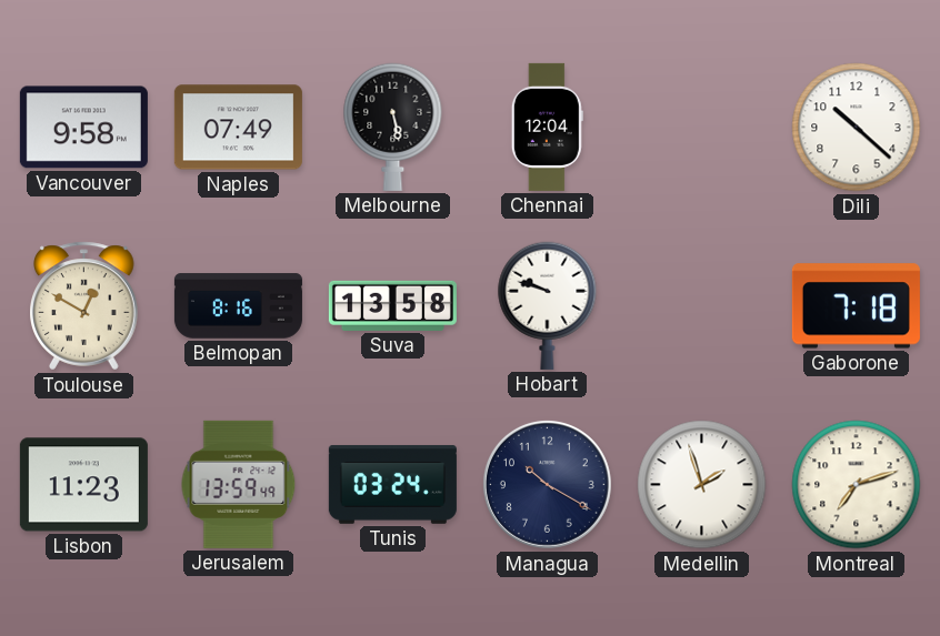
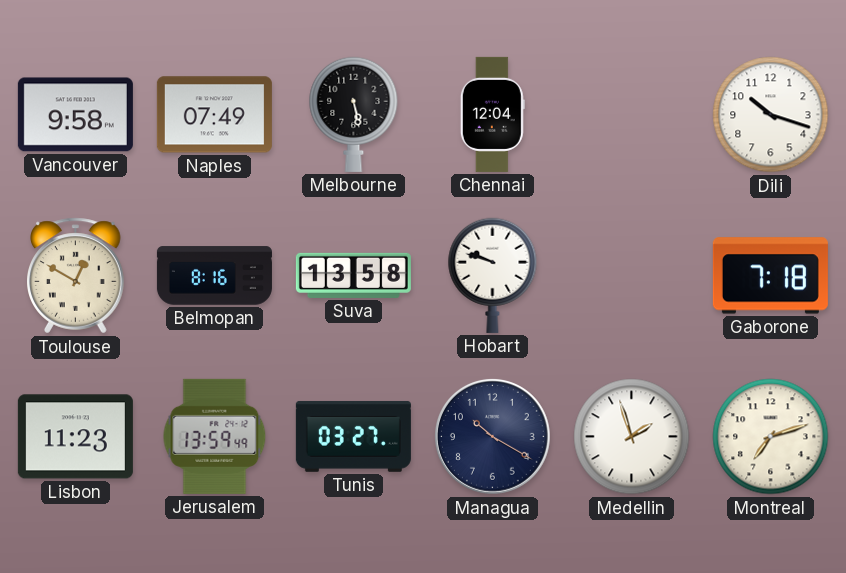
Dili: 10:22 -> 10:18 (771, 115)
Tunis: 03:24 -> 03:27 (353, 436)
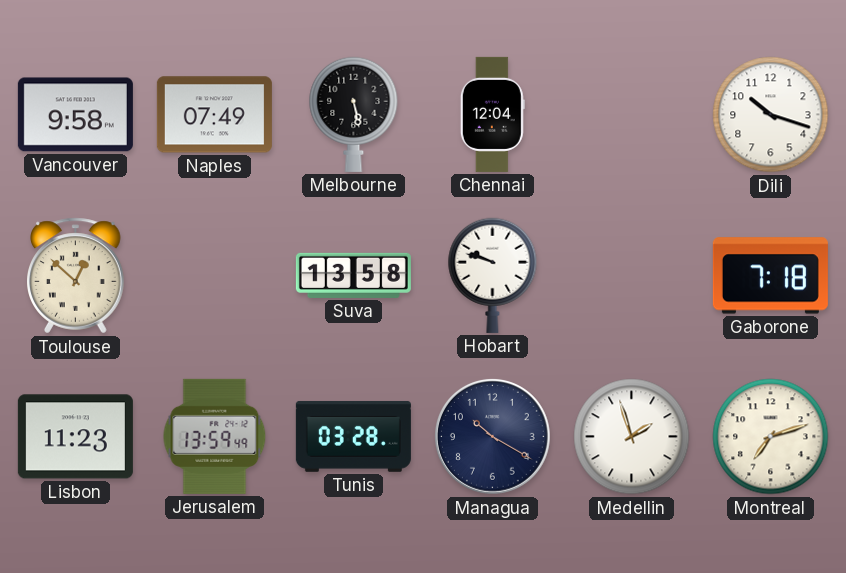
Toulouse: 12:50 -> 12:52 (76, 276)
Belmopan: 8:16 -> none (214, 276)
Tunis: 03:27 -> 03:28 (353, 436)
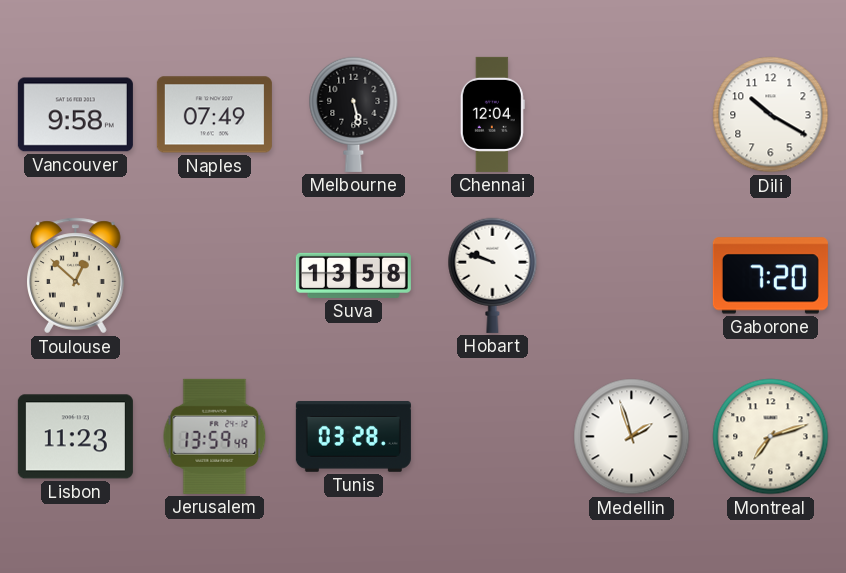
Dili: 10:18 -> 10:20 (771, 115)
Gaborone: 7:18 -> 7:20 (770, 276)
Managua: 10:20 -> none (492, 436)
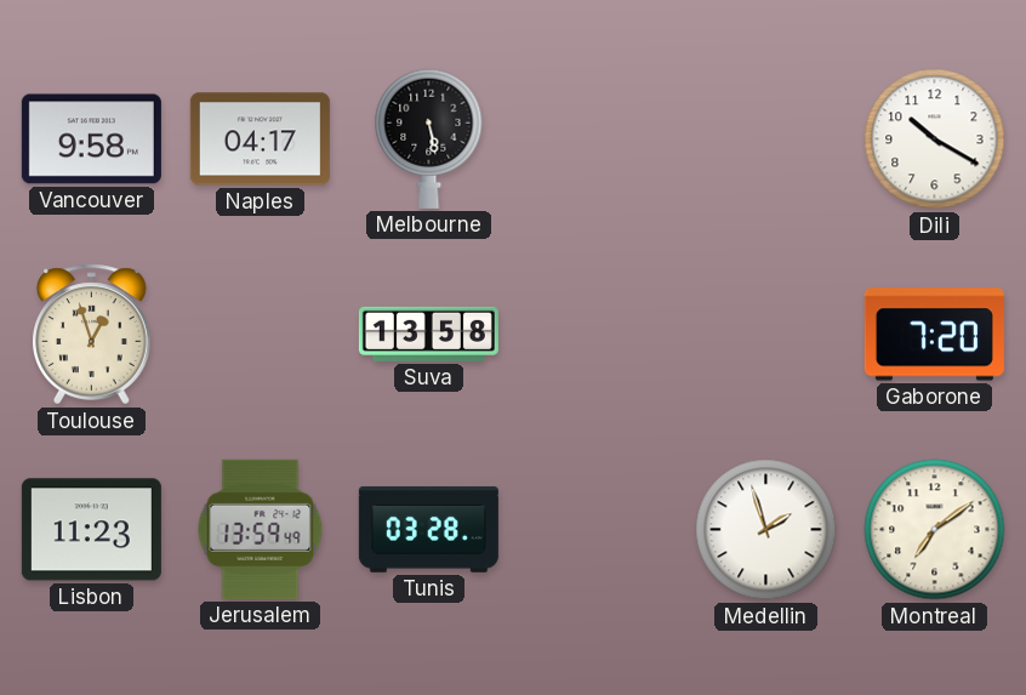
Naples: 07:49 -> 04:17 (260, 139)
Chennai: 12:04 -> none (492, 114)
Toulouse: 12:52 -> 12:57 (92, 335)
Hobart: 9:48 -> none (493, 275)
Montreal: 7:12 -> 7:09 (935, 530)
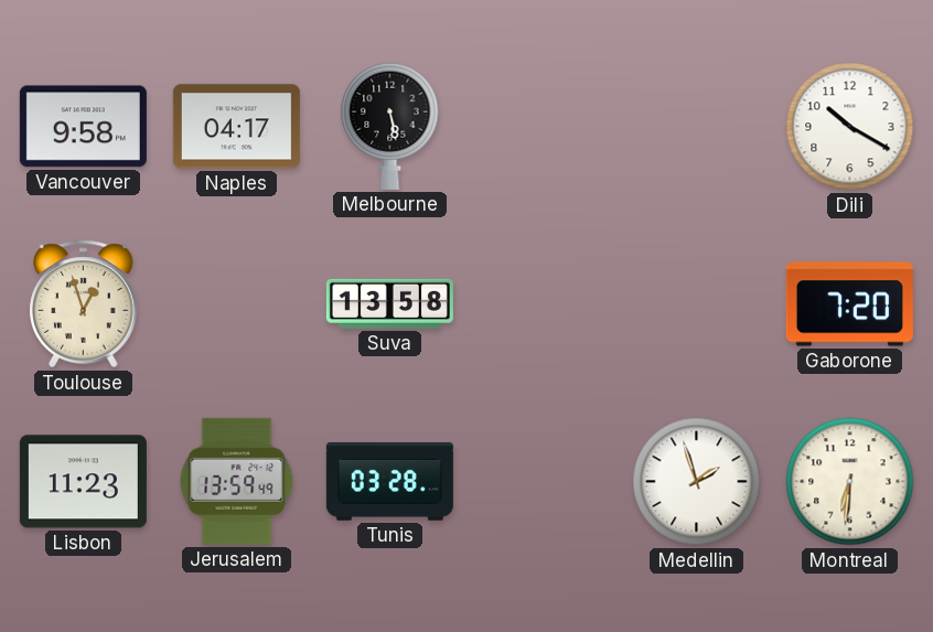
Montreal: 7:09 -> 6:31 (850, 482)
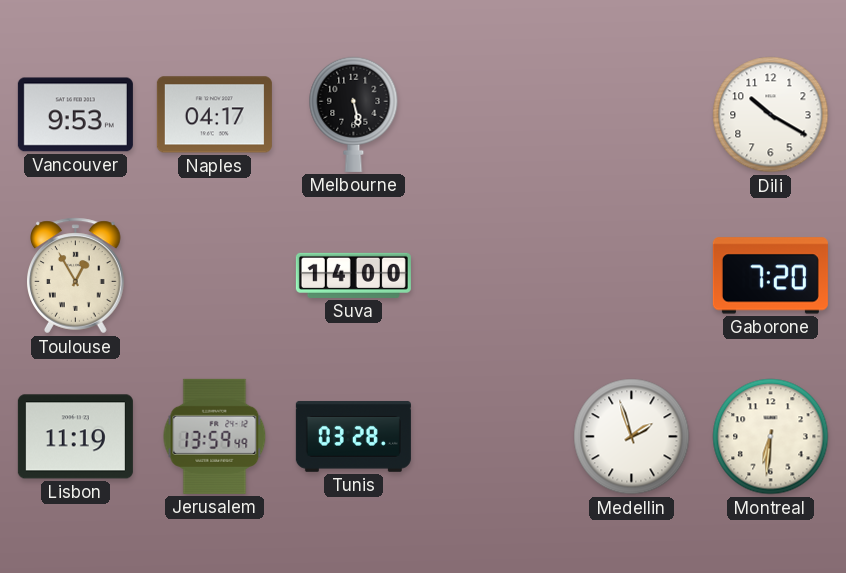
Vancouver: 9:58 -> 9:53 (75, 115)
Toulouse: 12:57 -> 12:55 (76, 276)
Suva: 13:58 -> 14:00 (353, 275)
Lisbon: 11:23 -> 11:19 (75, 437)
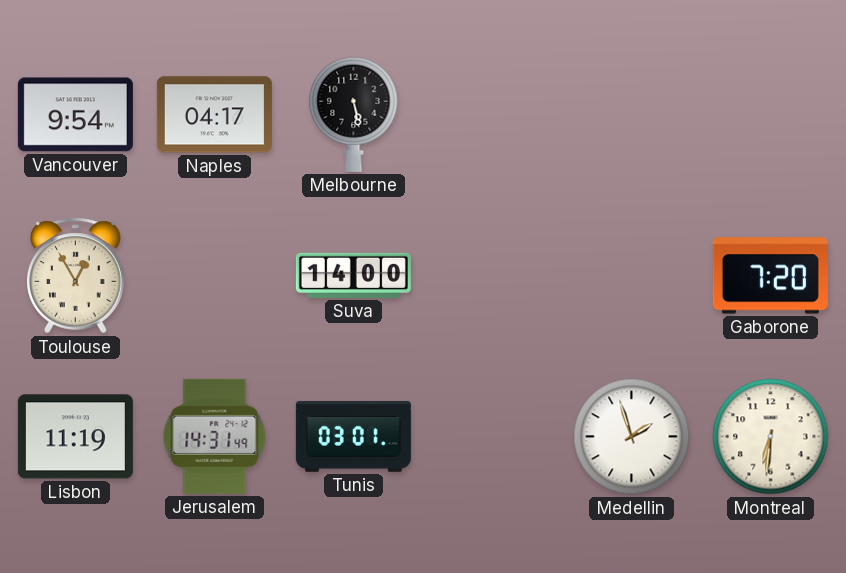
Vancouver: 9:53 -> 9:54 (75, 115)
Dili: 10:20 -> none (771, 115)
Jerusalem: 13:59 -> 14:31 (215, 436)
Tunis: 03:28 -> 03:01 (353, 436)
